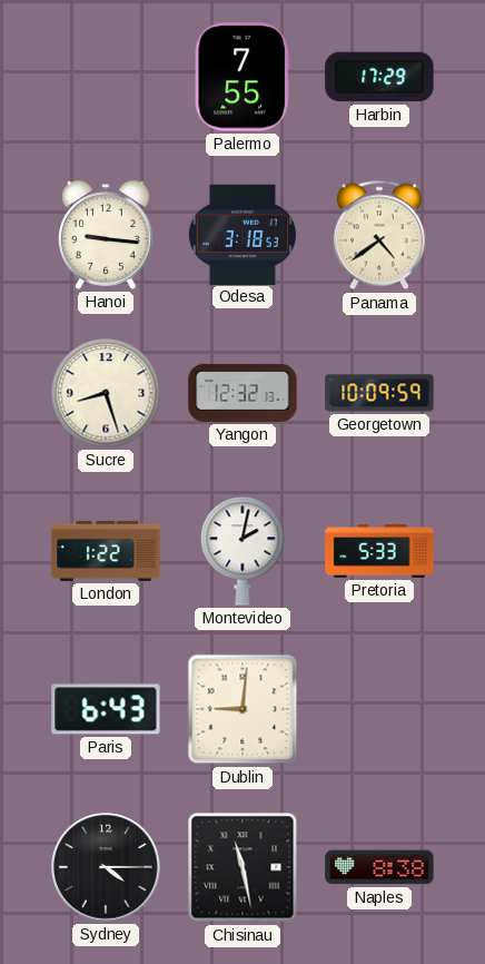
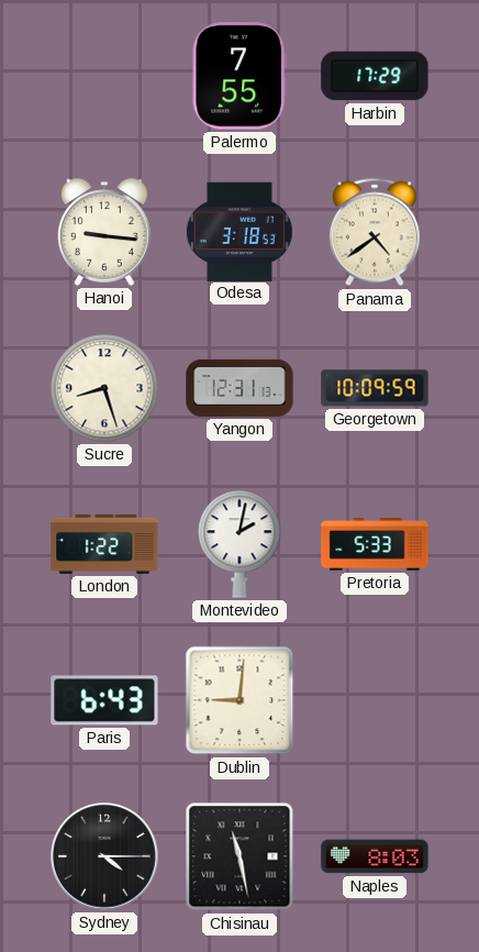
Yangon: 12:32 -> 12:31 (239, 388)
Naples: 8:38 -> 8:03 (375, 856)
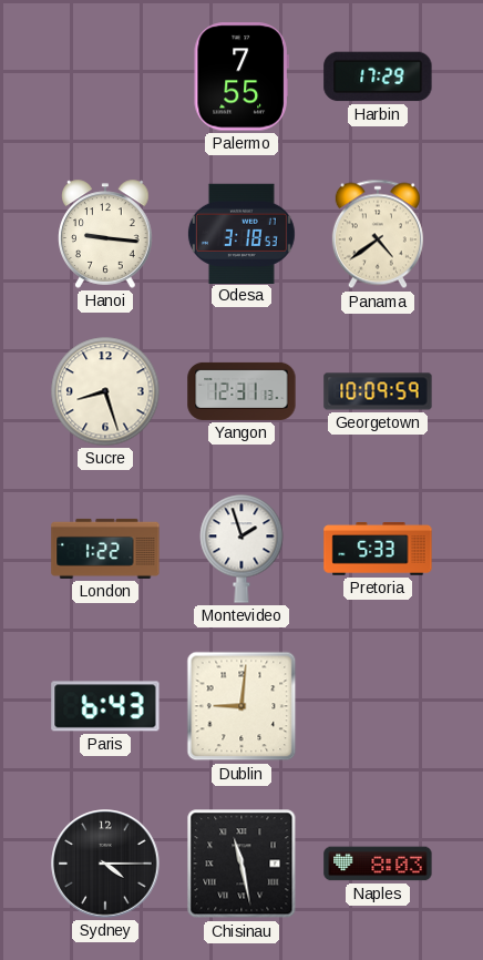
Montevideo: 2:02 -> 1:57 (242, 549)
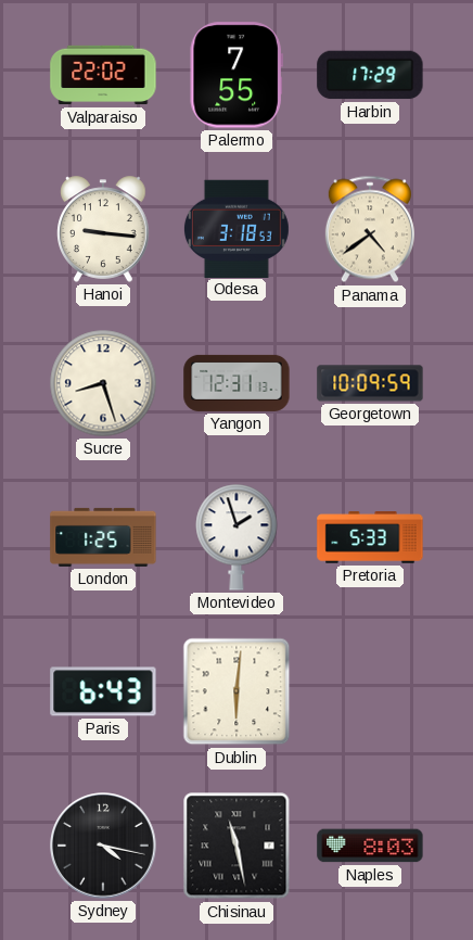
Valparaiso: none -> 22:02 (103, 75)
London: 1:22 -> 1:25 (103, 537)
Dublin: 9:01 -> 6:01 (237, 691)
Sydney: 4:15 -> 4:17 (103, 846)
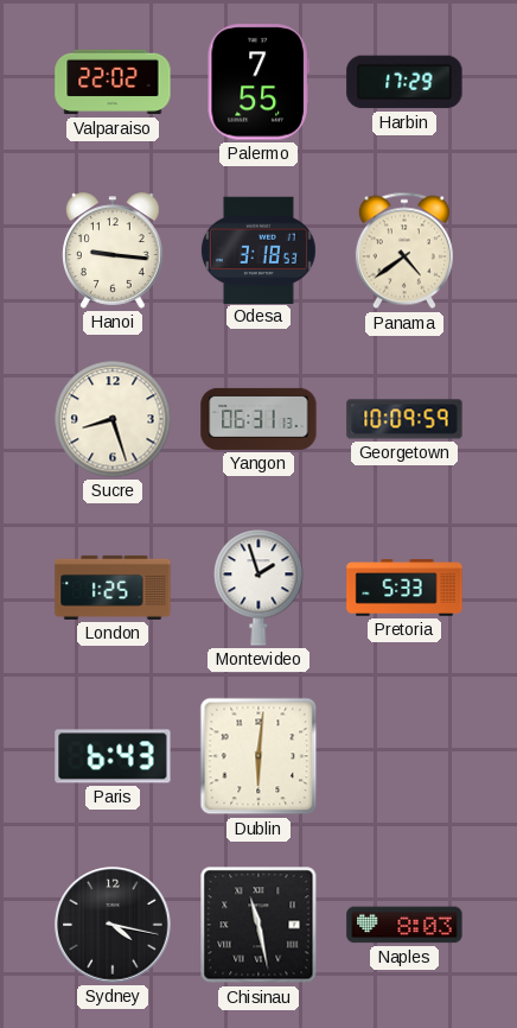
Yangon: 12:31 -> 06:31 (258, 419)
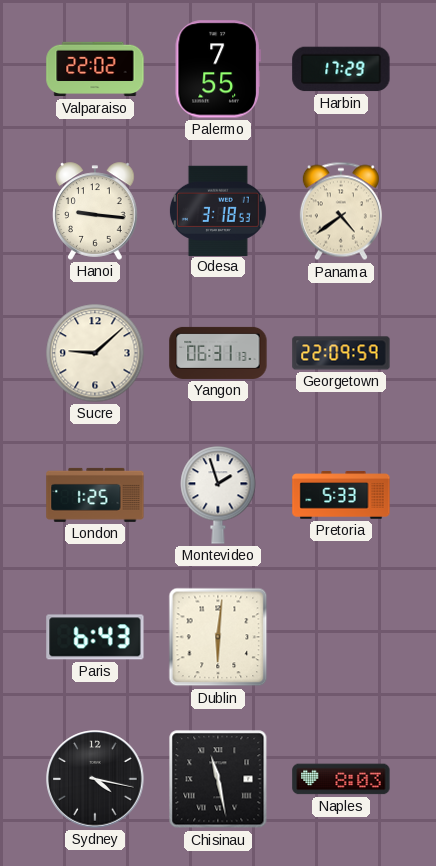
Sucre: 8:27 -> 9:08 (95, 353)
Georgetown: 10:09 -> 22:09 (341, 353)
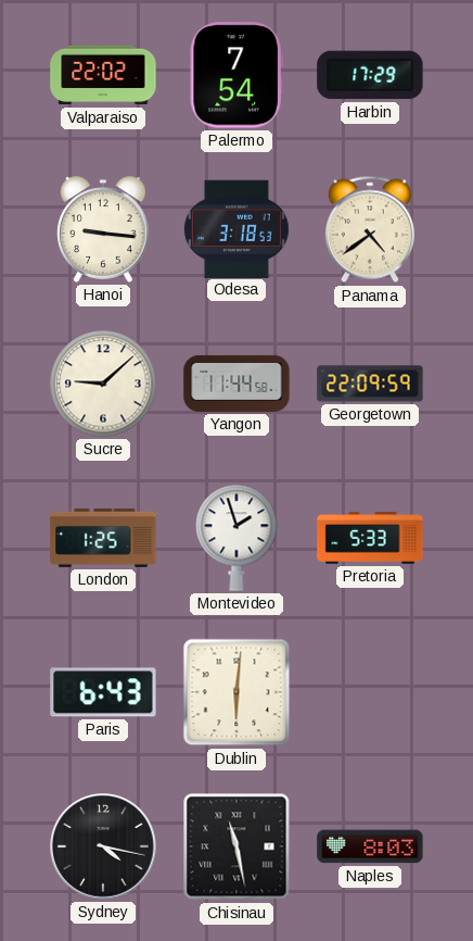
Palermo: 7:55 -> 7:54 (237, 75)
Yangon: 06:31 -> 11:44 (237, 384)
